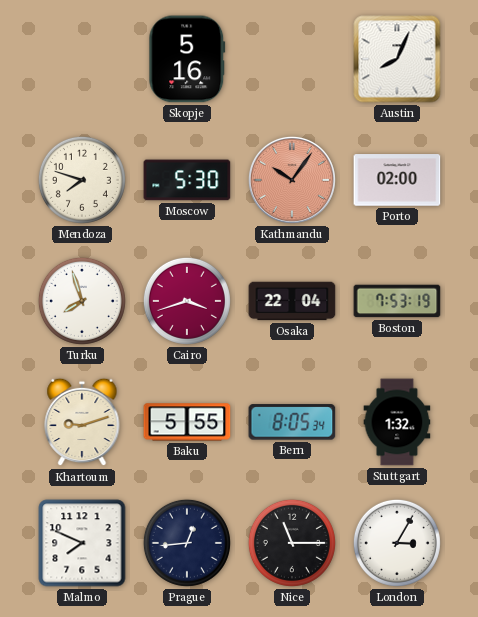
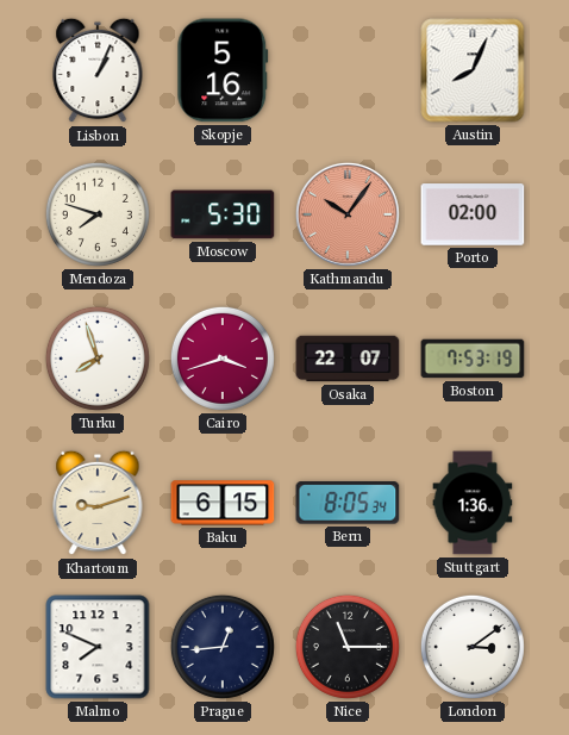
Lisbon: none -> 1:04 (98, 70)
Osaka: 22:04 -> 22:07 (348, 359)
Baku: 5:55 -> 6:15 (223, 503)
Stuttgart: 1:32 -> 1:36 (473, 503)
London: 3:05 -> 3:09 (473, 647)
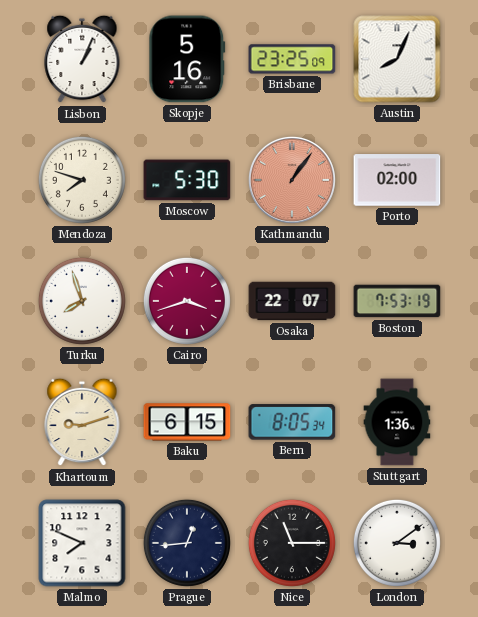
Brisbane: none -> 23:25 (292, 59)
Kathmandu: 10:06 -> 1:06 (292, 180)
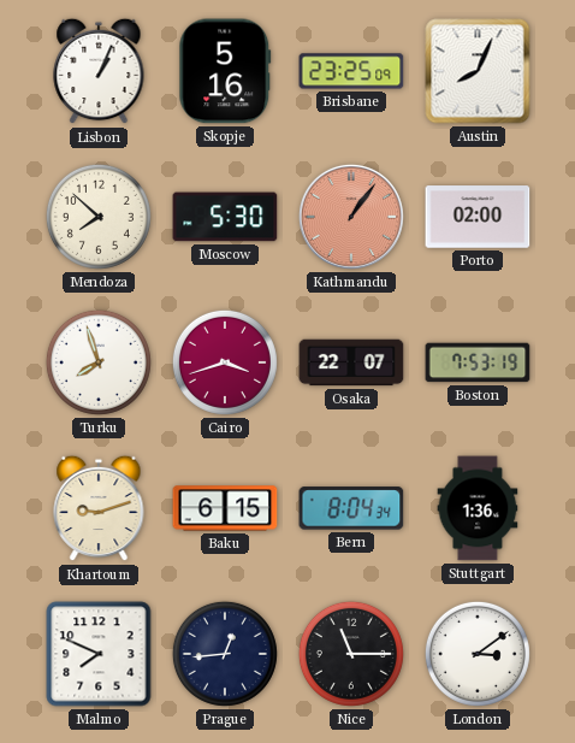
Mendoza: 7:48 -> 7:52 (99, 217)
Bern: 8:05 -> 8:04 (351, 508)
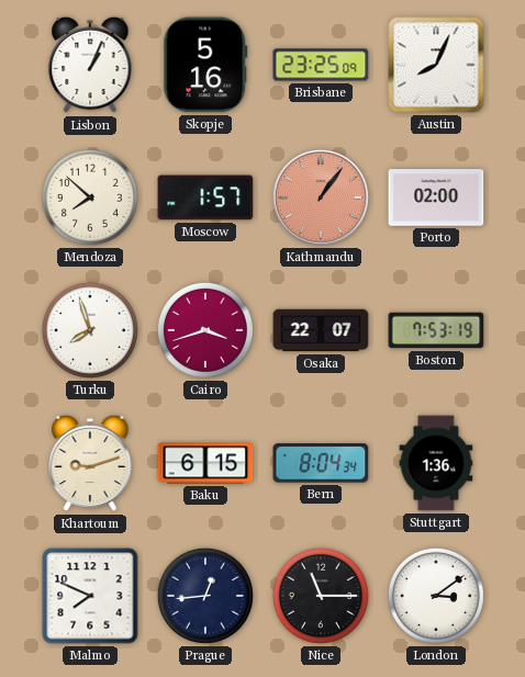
Moscow: 5:30 -> 1:57 (205, 198)
